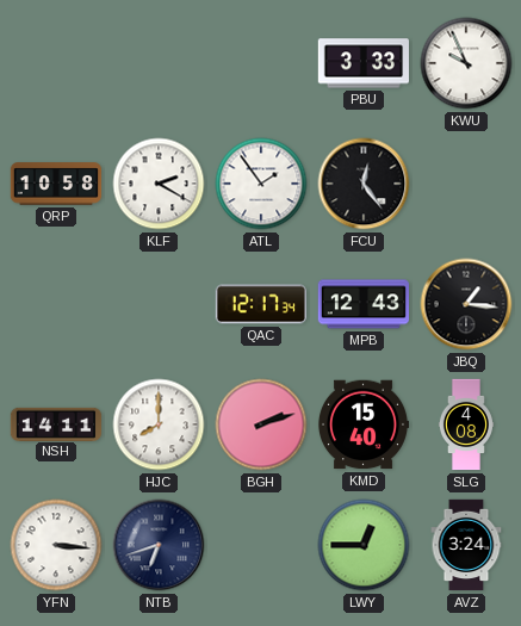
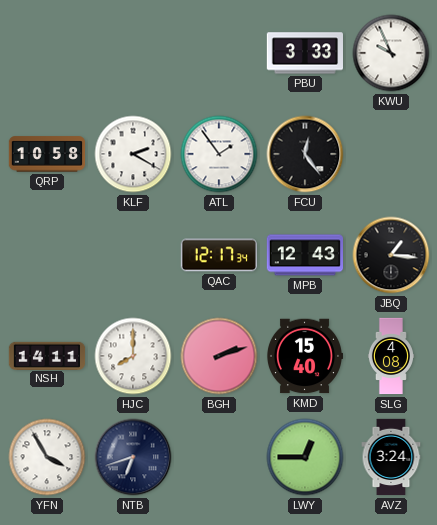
YFN: 3:16 -> 3:55 (47, 457)
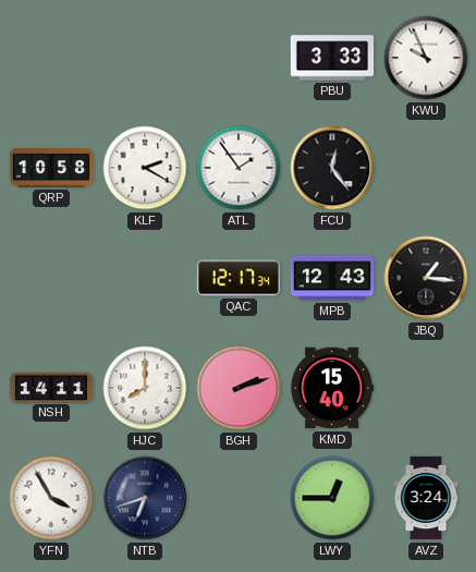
SLG: 4:08 -> none (391, 356)
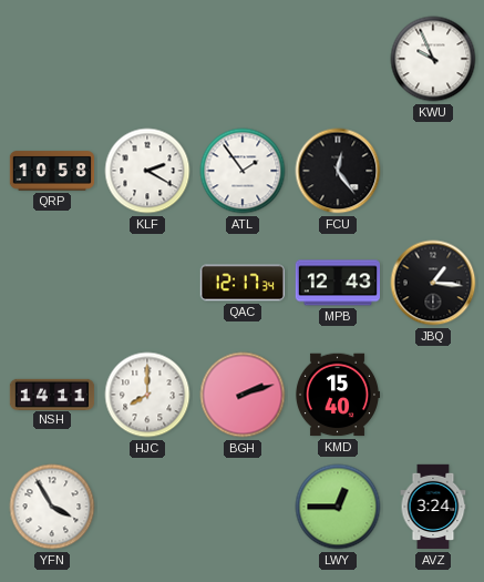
PBU: 3:33 -> none (331, 58)
NTB: 6:42 -> none (145, 498)
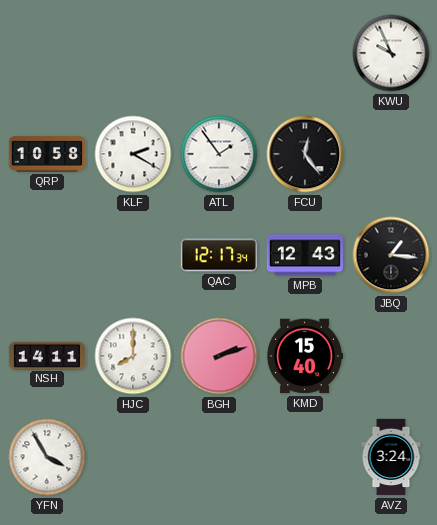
LWY: 12:45 -> none (338, 507)
